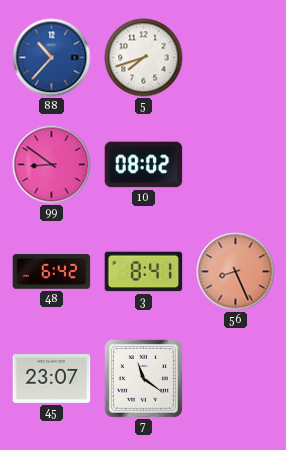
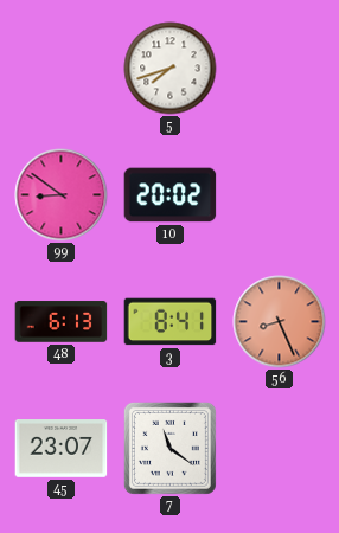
88: 10:37 -> none (52, 58)
10: 08:02 -> 20:02 (171, 195)
48: 6:42 -> 6:13 (62, 322)
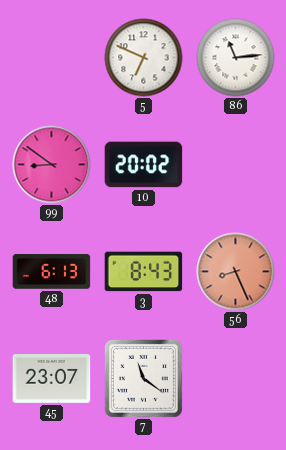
5: 7:42 -> 6:49 (144, 58)
86: none -> 11:14 (236, 58)
3: 8:41 -> 8:43 (144, 272)
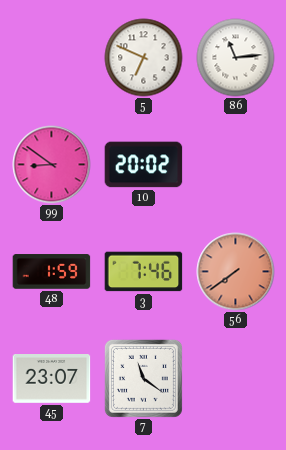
48: 6:13 -> 1:59 (52, 272)
3: 8:43 -> 7:46 (144, 272)
56: 8:26 -> 7:39 (236, 272)
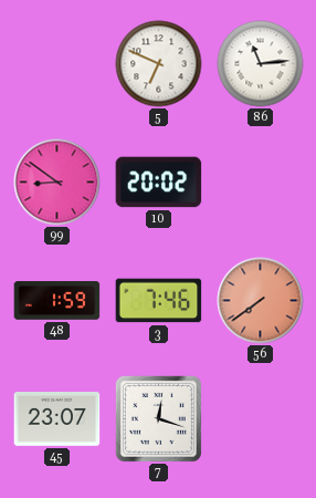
7: 11:21 -> 12:18 (158, 418)
